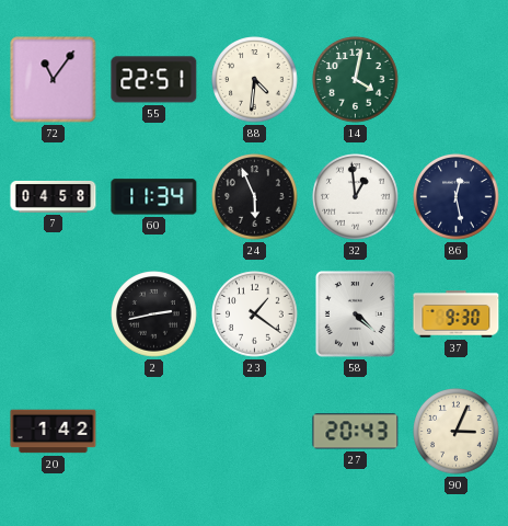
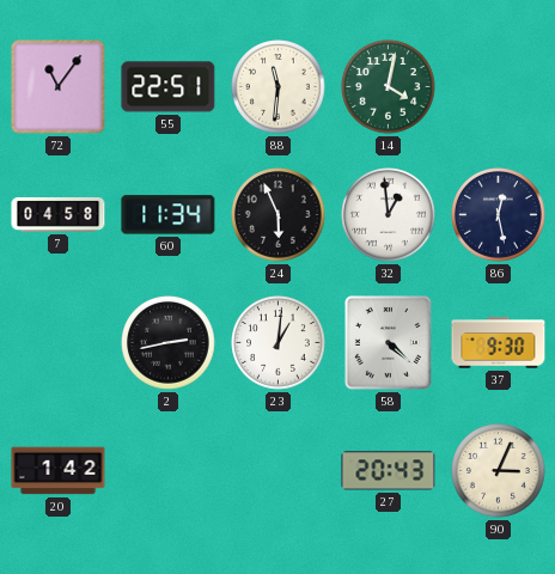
88: 4:31 -> 11:31 (279, 87)
23: 1:21 -> 1:01 (279, 343)
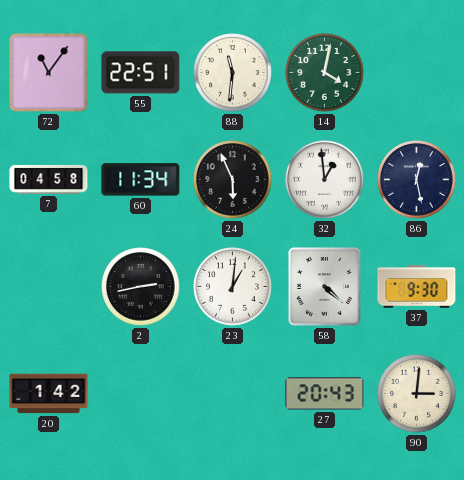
90: 3:04 -> 3:01 (417, 394)
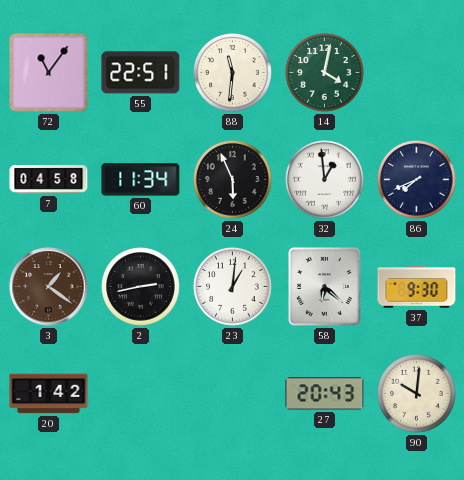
86: 12:28 -> 7:41 (417, 180)
3: none -> 1:21 (49, 287)
58: 4:22 -> 6:22 (325, 287)
90: 3:01 -> 10:01 (417, 394)
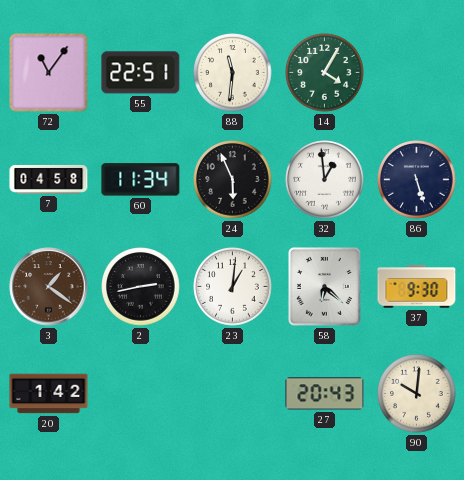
14: 4:02 -> 4:05 (325, 73)
86: 7:41 -> 5:27 (417, 180)
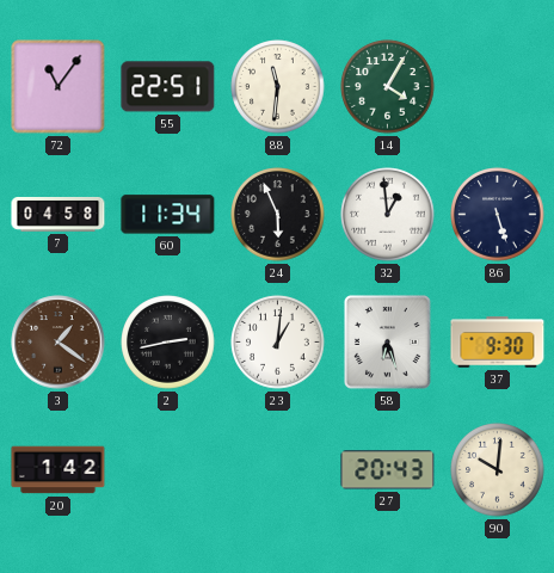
58: 6:22 -> 6:27 (388, 343)
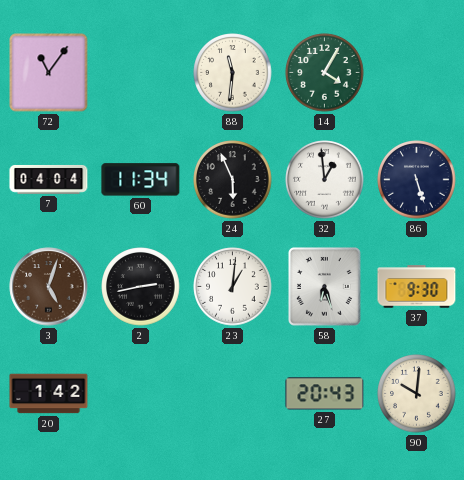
55: 22:51 -> none (168, 87)
7: 04:58 -> 04:04 (49, 179)
3: 1:21 -> 5:03 (49, 287)
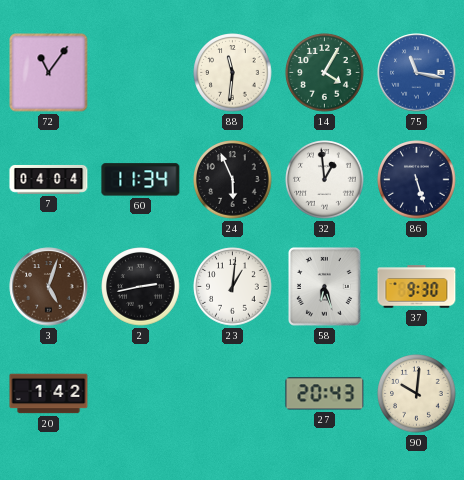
75: none -> 11:17 (417, 73)
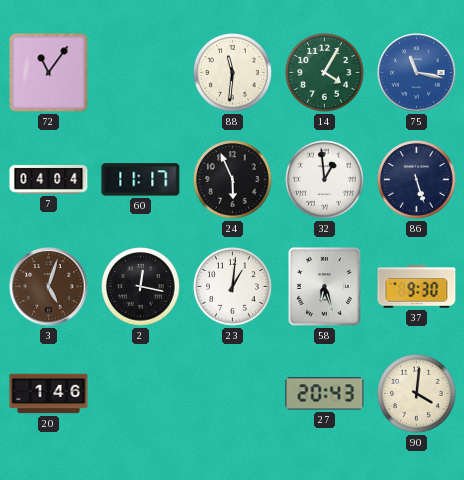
60: 11:34 -> 11:17 (141, 180)
2: 2:43 -> 12:17 (141, 287)
20: 1:42 -> 1:46 (49, 394)
90: 10:01 -> 4:01 (417, 394)
